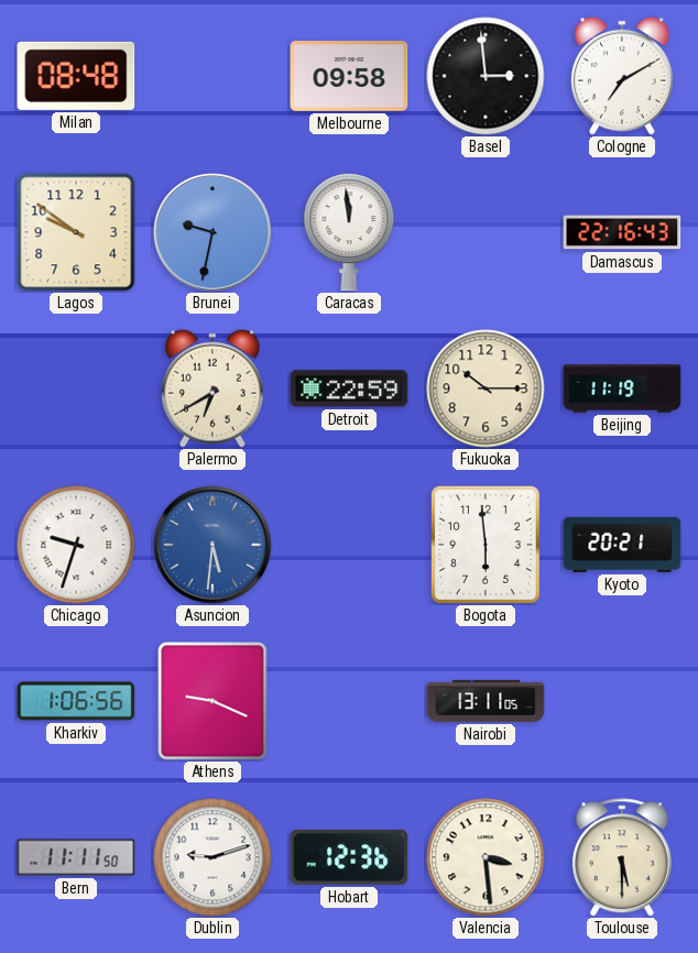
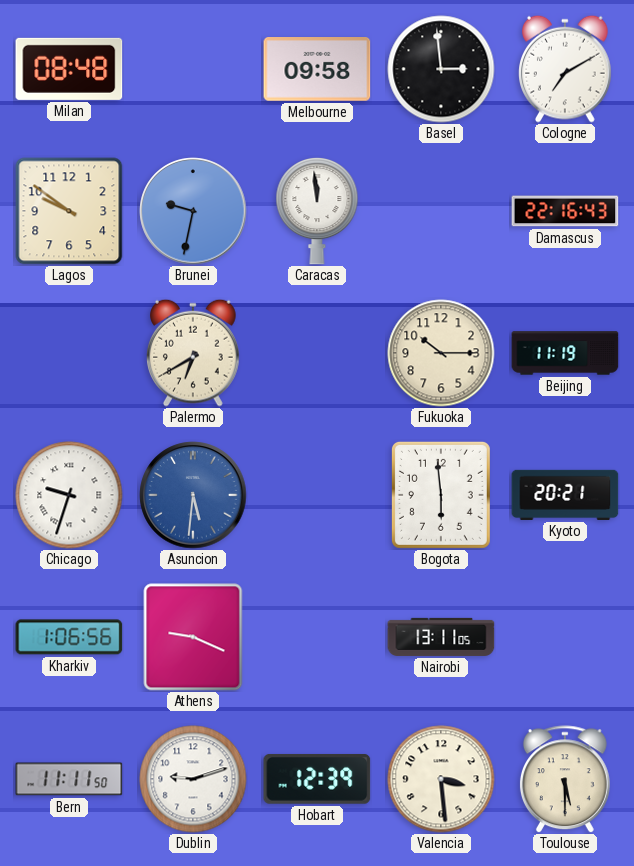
Detroit: 22:59 -> none (349, 388)
Hobart: 12:36 -> 12:39 (317, 779)
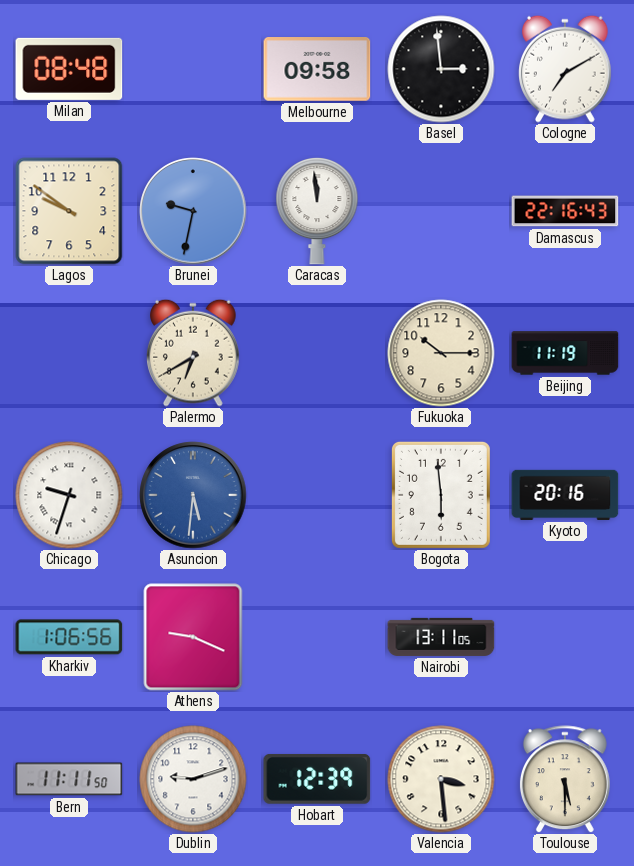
Kyoto: 20:21 -> 20:16 (565, 495)
